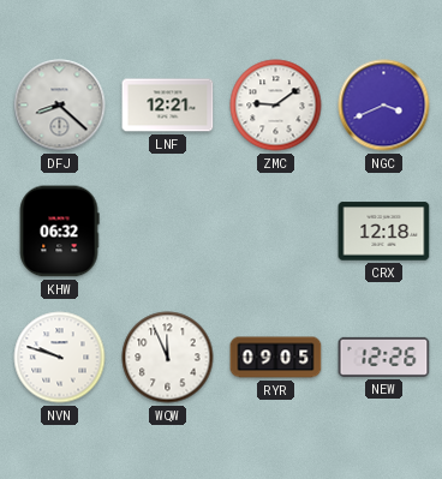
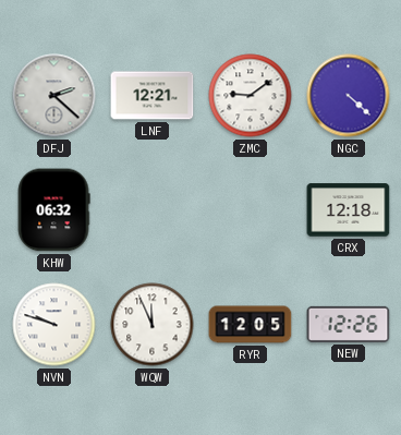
DFJ: 8:22 -> 2:22 (54, 96)
NGC: 3:41 -> 4:22 (349, 96)
RYR: 09:05 -> 12:05 (251, 325)
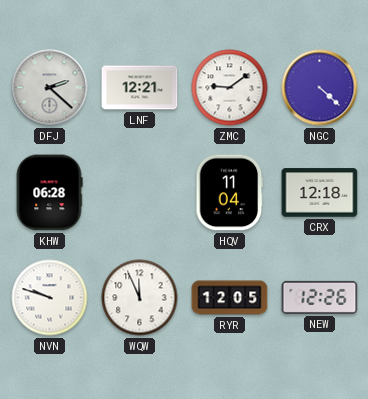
KHW: 06:32 -> 06:28 (49, 193)
HQV: none -> 11:04 (230, 193)
